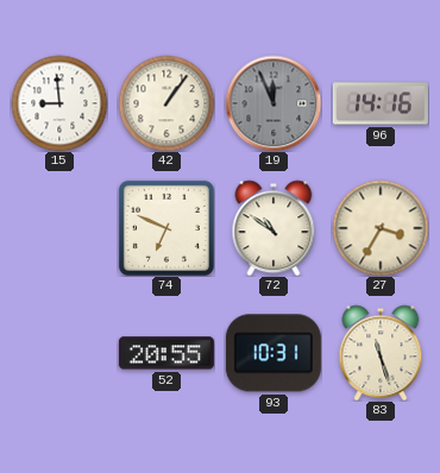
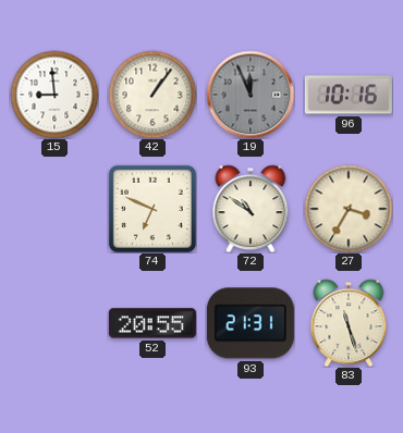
96: 14:16 -> 10:16 (349, 95)
93: 10:31 -> 21:31 (251, 323)
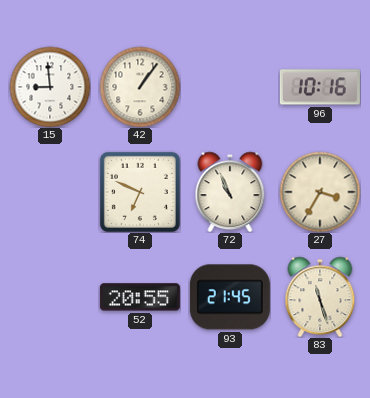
19: 11:56 -> none (251, 95)
72: 10:51 -> 10:56 (230, 192)
93: 21:31 -> 21:45 (230, 297)
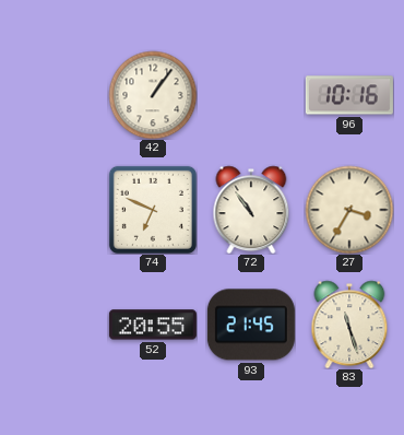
15: 8:59 -> none (50, 87)
72: 10:56 -> 10:54 (251, 210)
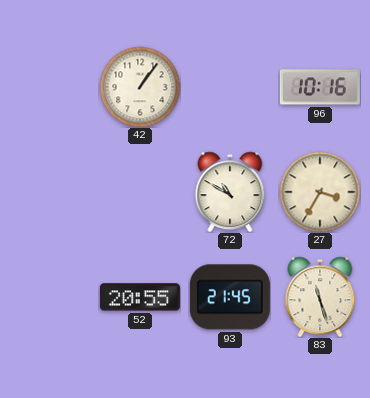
74: 6:49 -> none (153, 210)
72: 10:54 -> 10:50 (230, 192)
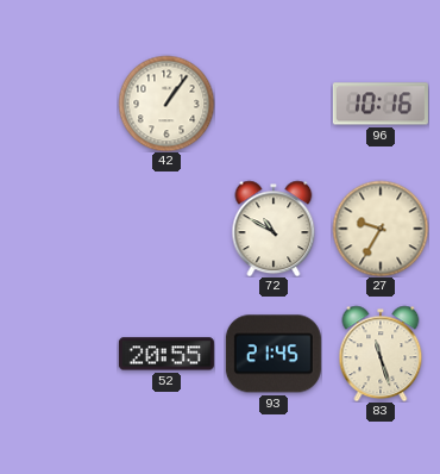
27: 3:35 -> 9:35 (381, 229)
